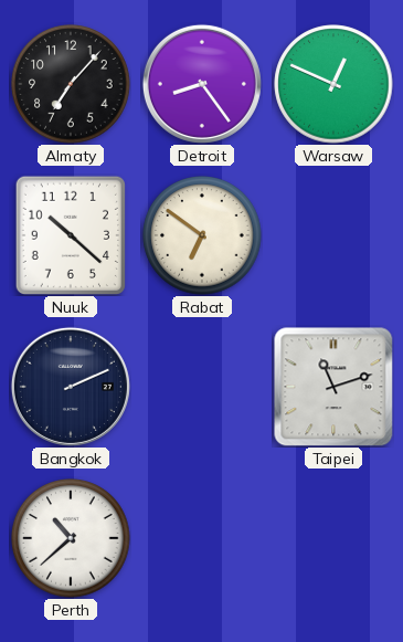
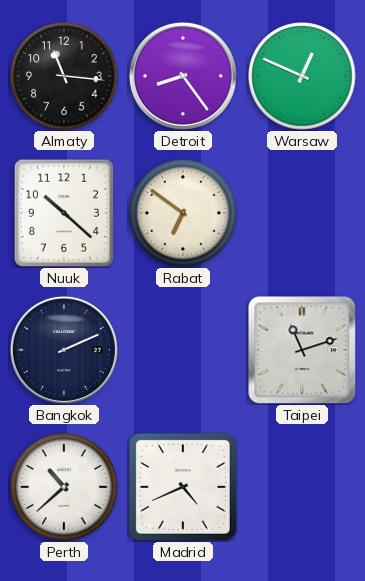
Almaty: 7:07 -> 11:16 (64, 76)
Madrid: none -> 4:41 (183, 487)
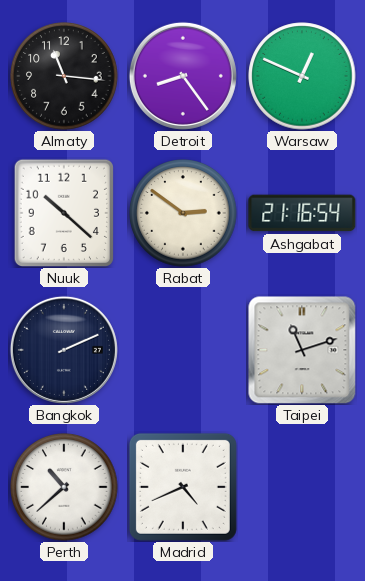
Rabat: 6:51 -> 2:51 (183, 213)
Ashgabat: none -> 21:16 (302, 213)
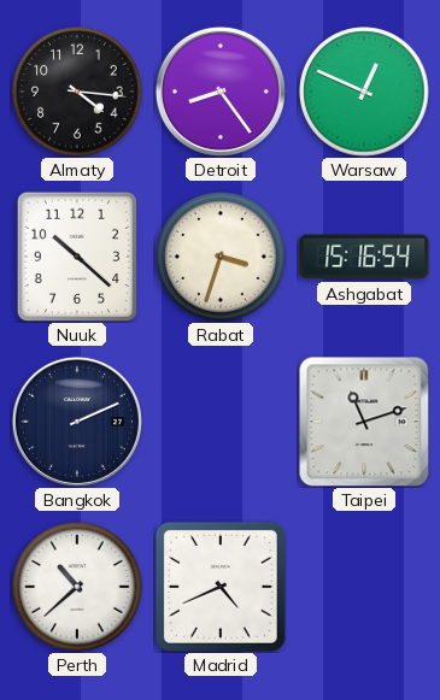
Almaty: 11:16 -> 4:16 (77, 92)
Rabat: 2:51 -> 3:33 (221, 257)
Ashgabat: 21:16 -> 15:16 (364, 257)
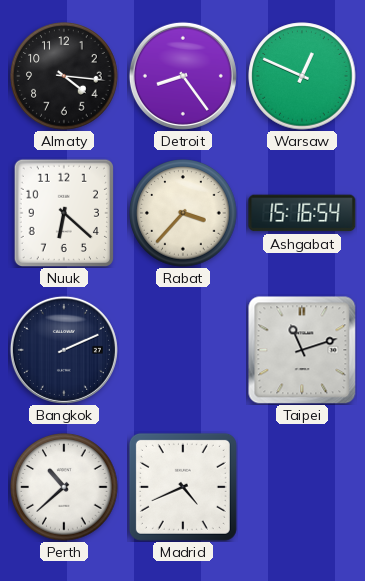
Nuuk: 10:22 -> 6:22 (64, 212)
Rabat: 3:33 -> 3:37 (183, 213)
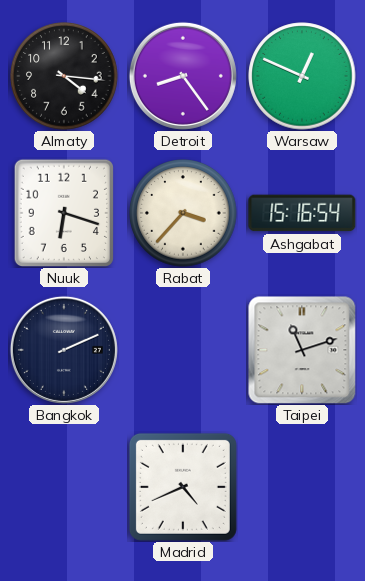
Nuuk: 6:22 -> 6:18 (64, 212)
Perth: 10:38 -> none (64, 487)
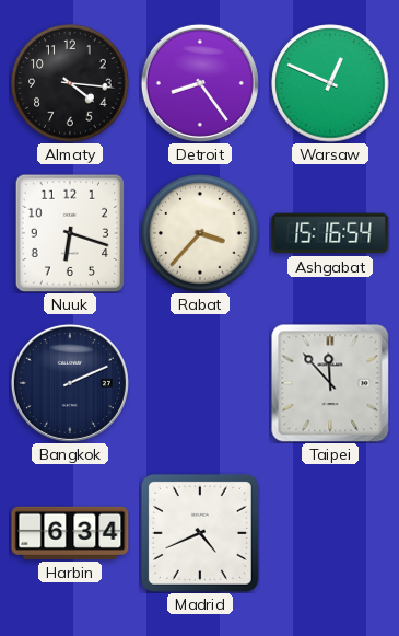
Taipei: 11:12 -> 11:53 (330, 383)
Harbin: none -> 6:34 (70, 533)
